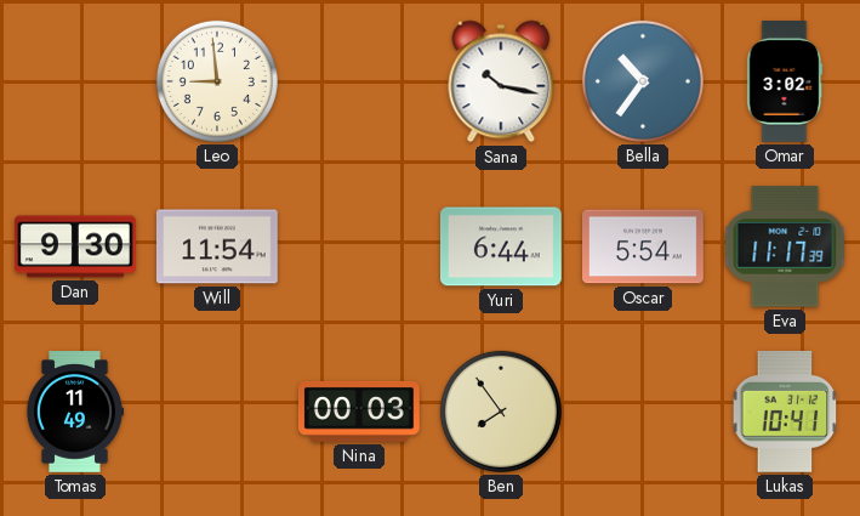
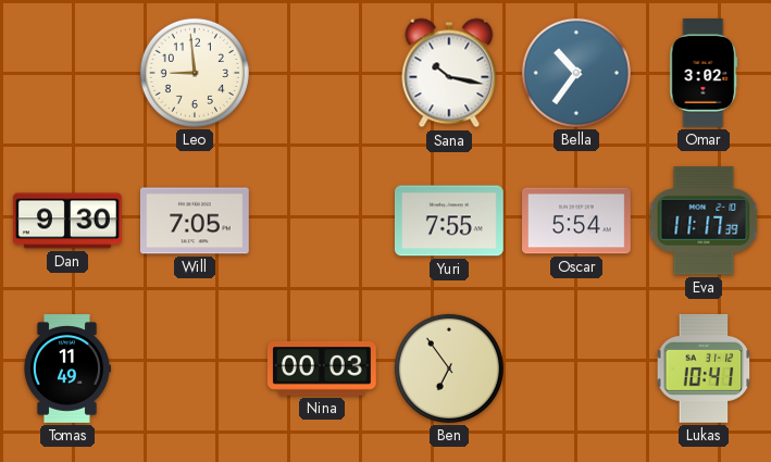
Will: 11:54 -> 7:05 (195, 221)
Yuri: 6:44 -> 7:55 (449, 221)
Ben: 7:54 -> 6:54 (449, 369)
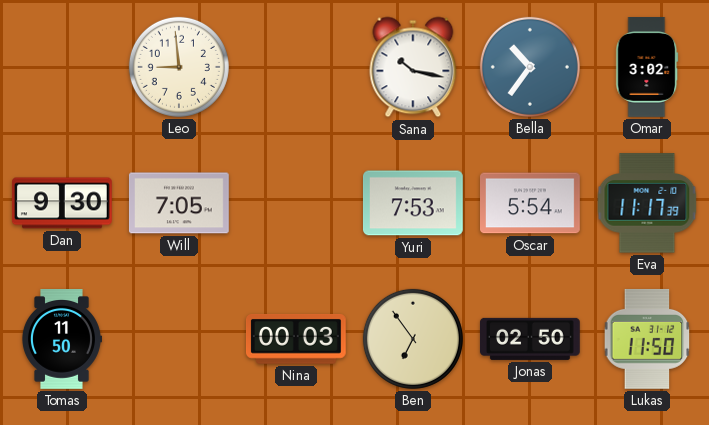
Yuri: 7:55 -> 7:53 (413, 203)
Tomas: 11:49 -> 11:50 (61, 340)
Jonas: none -> 02:50 (530, 339)
Lukas: 10:41 -> 11:50 (647, 339)
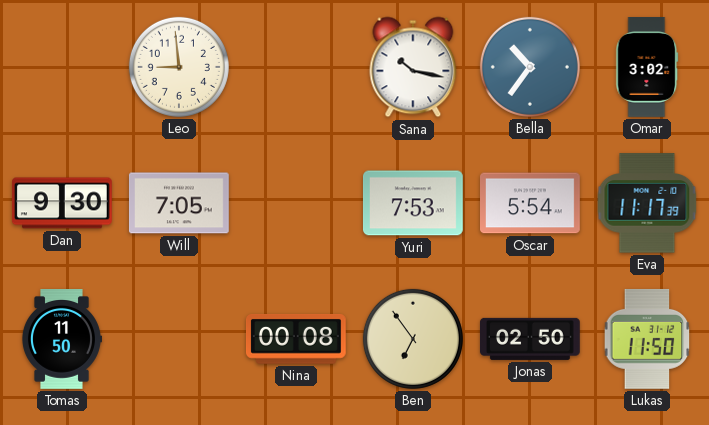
Nina: 00:03 -> 00:08 (296, 340)
